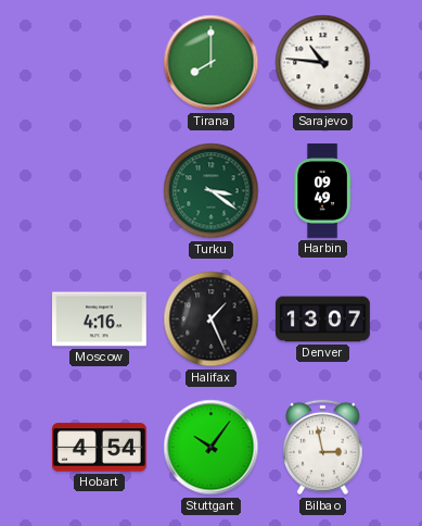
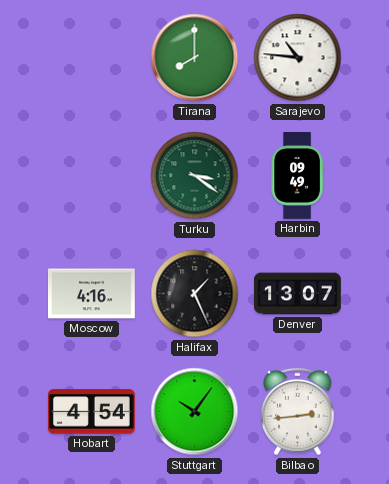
Bilbao: 2:58 -> 2:44 (298, 412)
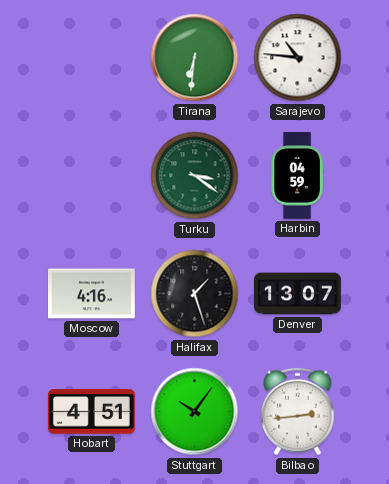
Tirana: 8:00 -> 6:31 (195, 58)
Harbin: 09:49 -> 04:59 (297, 176)
Halifax: 1:26 -> 1:27 (195, 294)
Hobart: 4:54 -> 4:51 (92, 412)
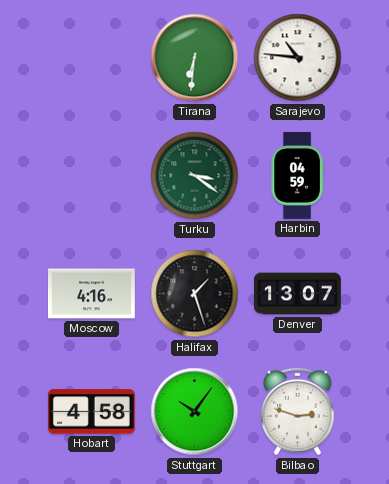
Hobart: 4:51 -> 4:58 (92, 412)
Bilbao: 2:44 -> 2:48 (298, 412)
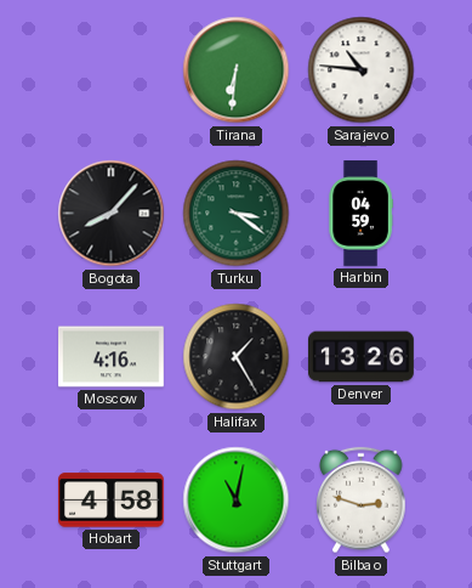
Bogota: none -> 8:07 (112, 214)
Halifax: 1:27 -> 1:25 (237, 357)
Denver: 13:07 -> 13:26 (362, 357)
Stuttgart: 10:06 -> 11:02 (237, 501)
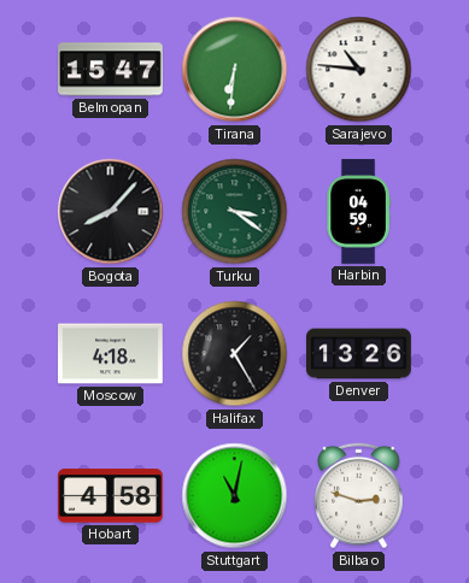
Belmopan: none -> 15:47 (111, 70)
Moscow: 4:16 -> 4:18 (111, 354)
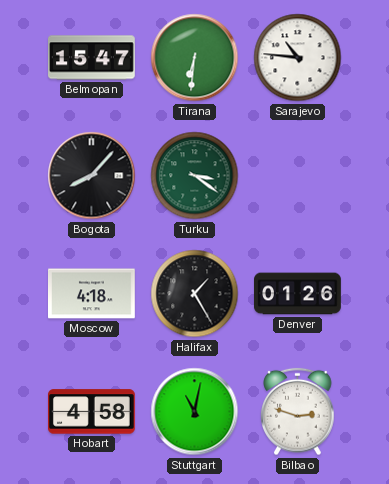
Harbin: 04:59 -> none (358, 212)
Denver: 13:26 -> 01:26 (298, 294)
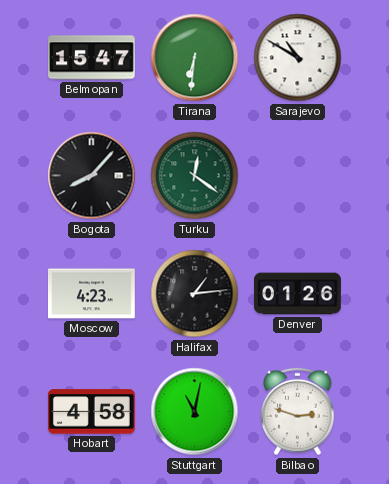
Sarajevo: 10:46 -> 10:50 (298, 58)
Turku: 3:21 -> 12:21 (195, 176)
Moscow: 4:18 -> 4:23 (92, 294)
Halifax: 1:25 -> 1:14 (195, 294)
